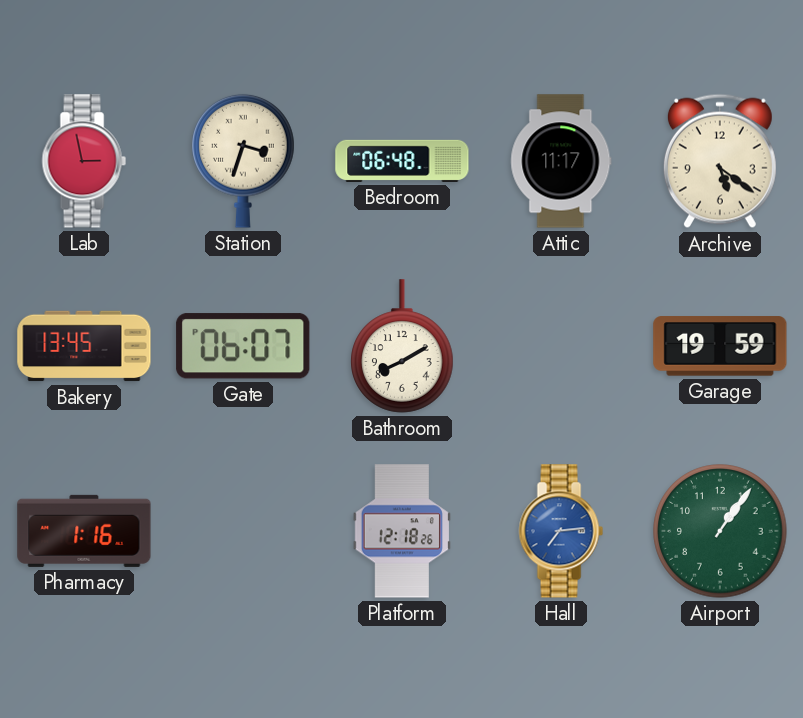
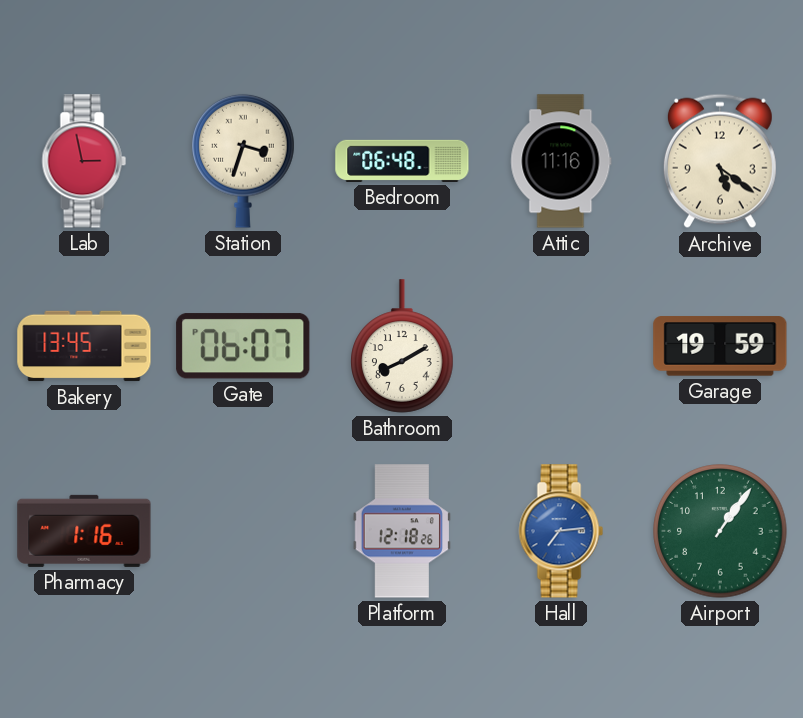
Attic: 11:17 -> 11:16 (561, 161)
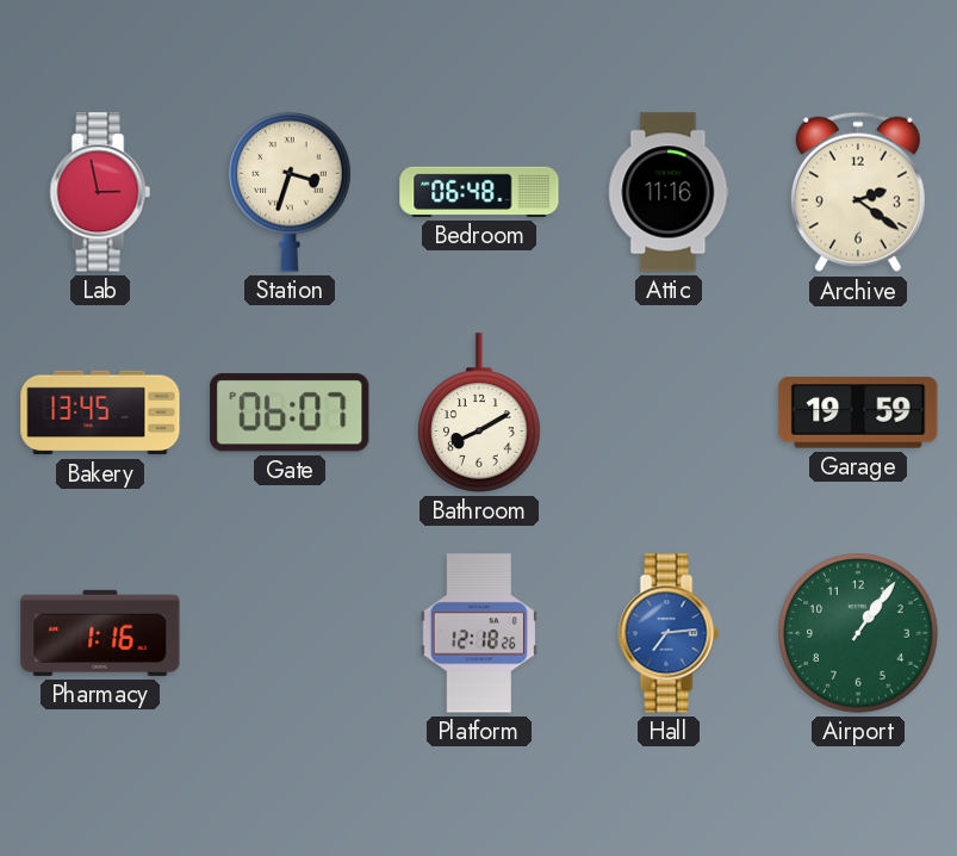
Archive: 5:21 -> 2:21 (858, 192)
